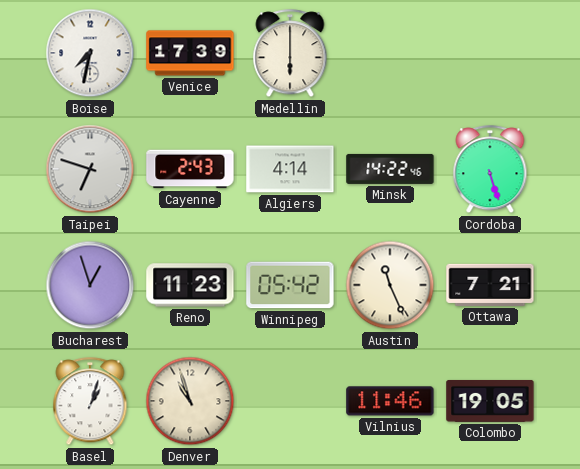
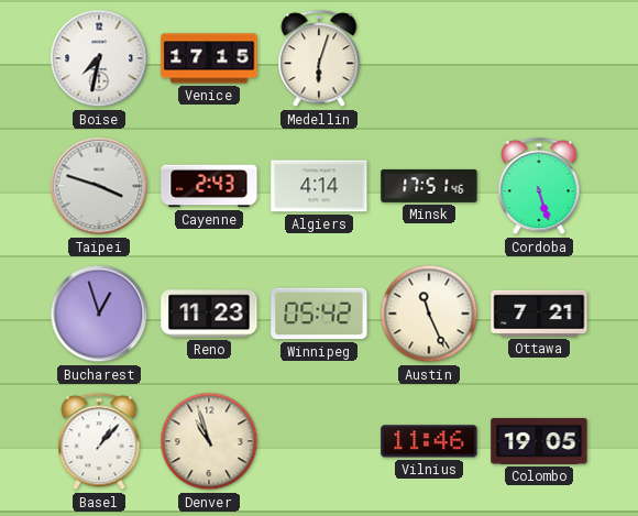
Venice: 17:39 -> 17:15 (209, 58)
Medellin: 6:00 -> 6:03 (319, 59)
Taipei: 6:48 -> 3:48 (99, 186)
Minsk: 14:22 -> 17:51 (429, 186)
Basel: 1:03 -> 1:07 (99, 442)
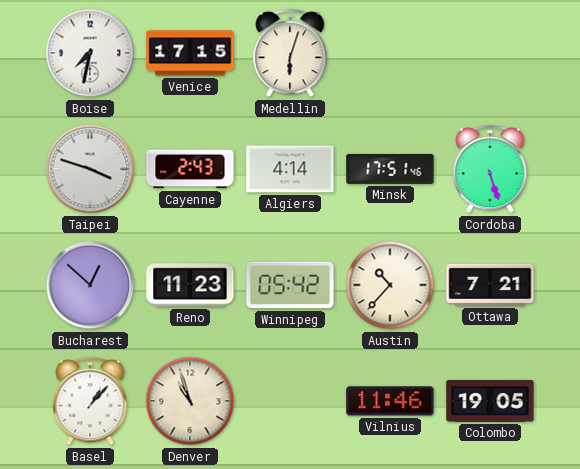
Bucharest: 12:57 -> 12:52 (90, 285)
Austin: 11:26 -> 10:37 (390, 285)
